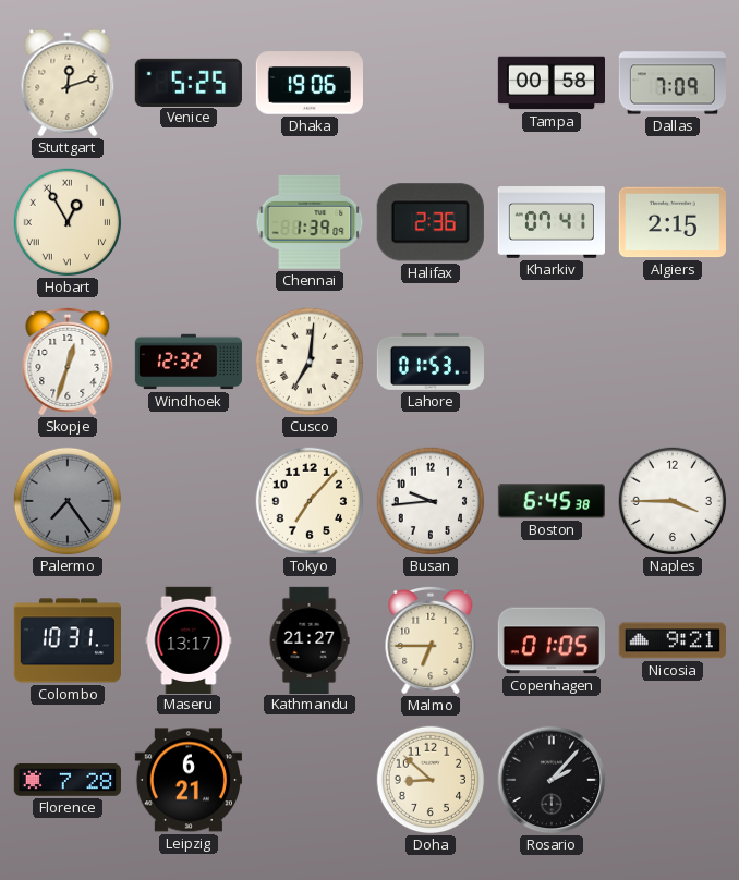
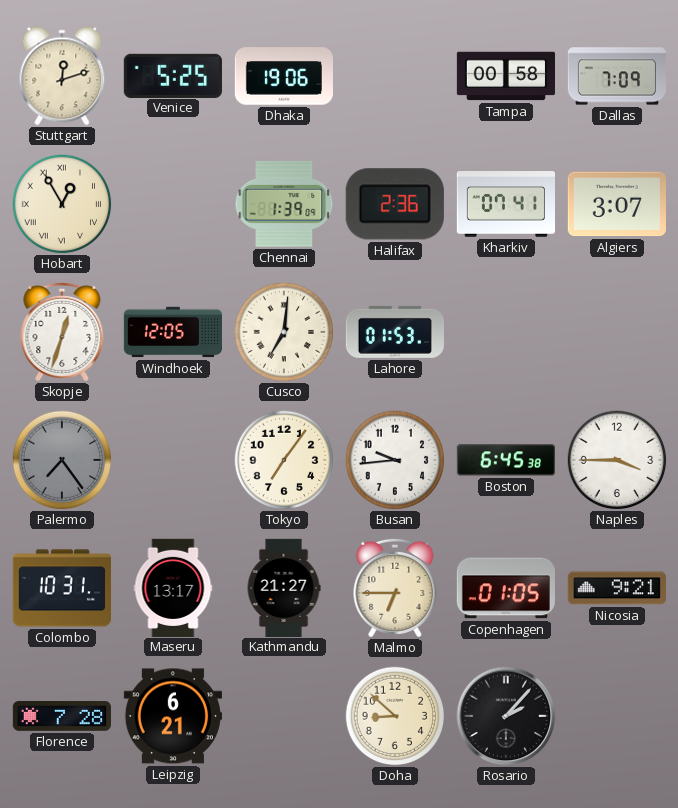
Algiers: 2:15 -> 3:07 (617, 204)
Windhoek: 12:32 -> 12:05 (172, 332)
Tokyo: 7:07 -> 7:06 (284, 460)
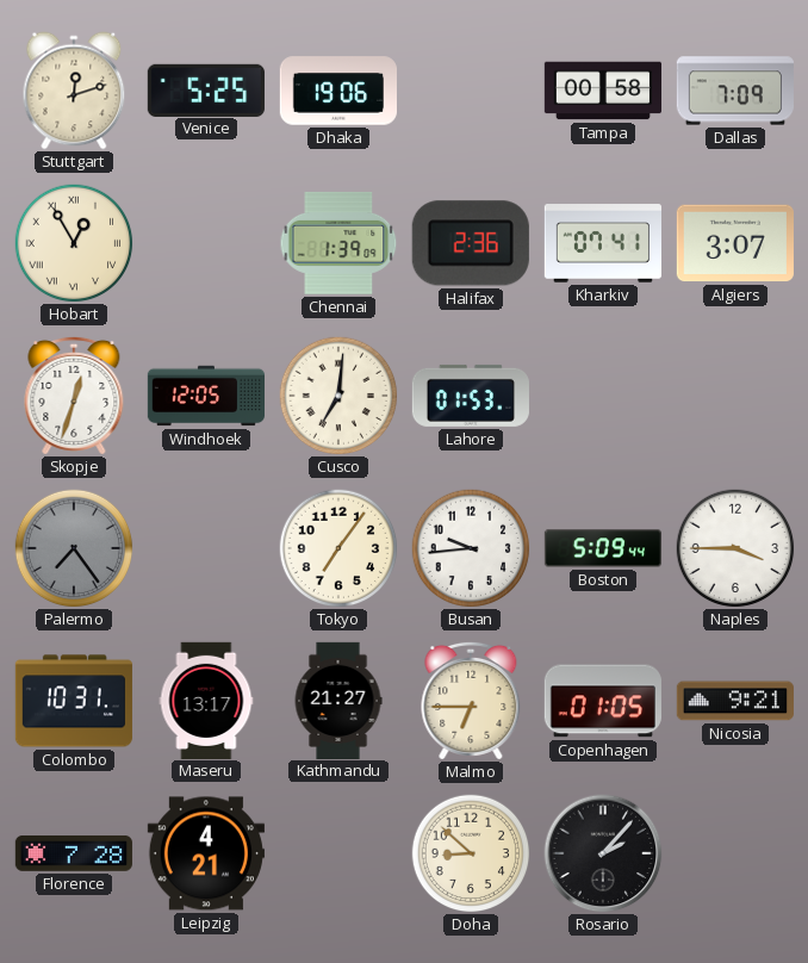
Boston: 6:45 -> 5:09 (602, 548)
Leipzig: 6:21 -> 4:21 (206, 853)
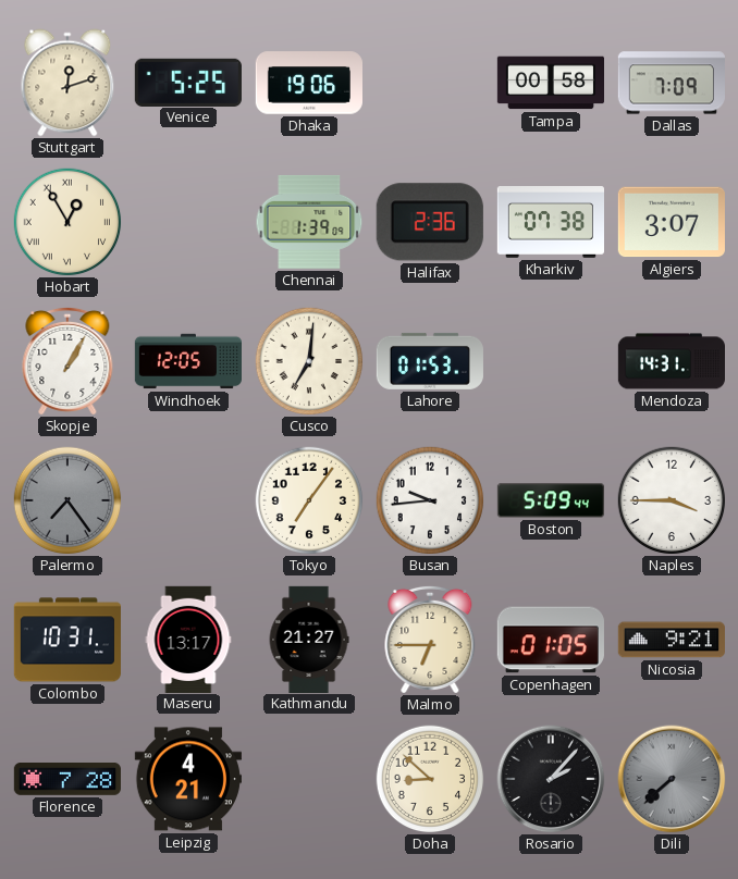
Kharkiv: 07:41 -> 07:38 (550, 223)
Skopje: 12:33 -> 1:05 (67, 361)
Mendoza: none -> 14:31 (671, 361)
Dili: none -> 7:38 (672, 779)
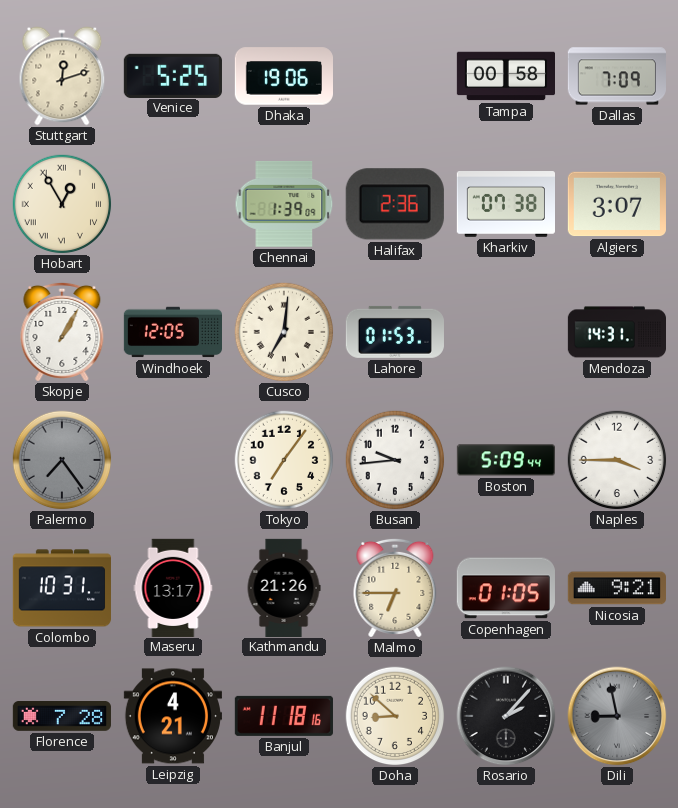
Kathmandu: 21:27 -> 21:26 (284, 587)
Banjul: none -> 11:18 (284, 716)
Dili: 7:38 -> 8:58 (617, 716)
